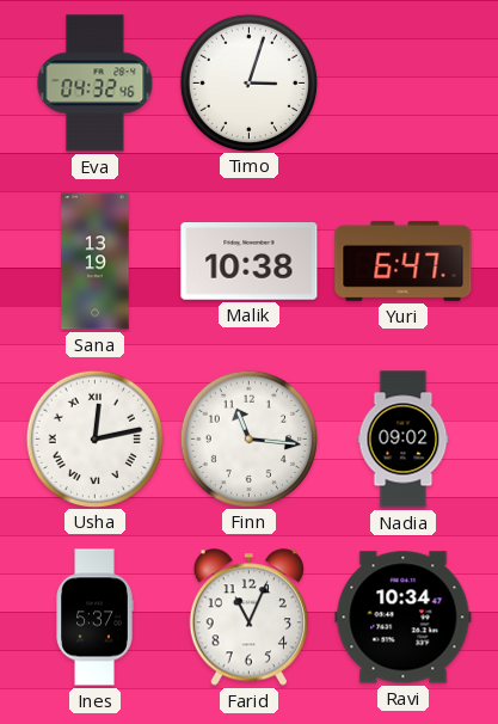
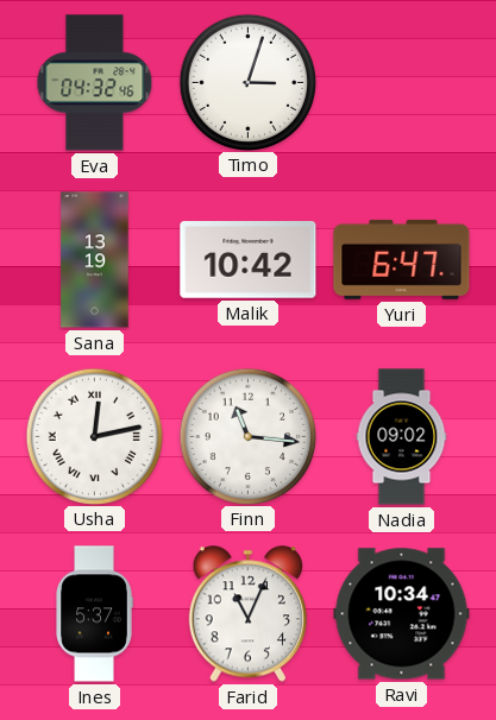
Malik: 10:38 -> 10:42 (249, 260)
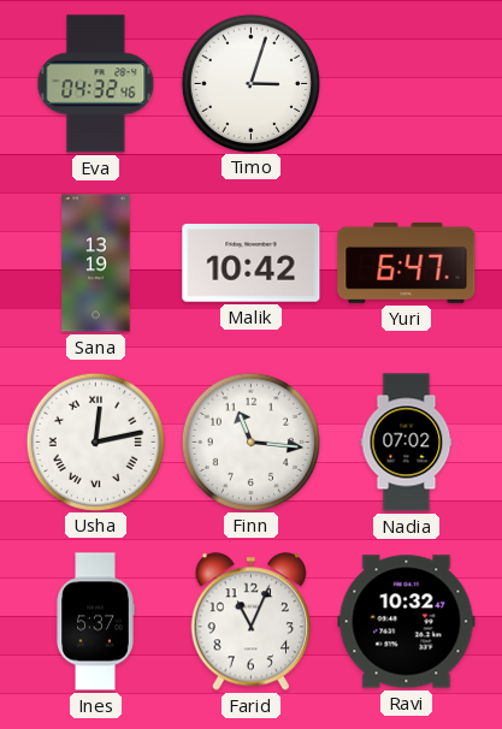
Nadia: 09:02 -> 07:02 (407, 443)
Ravi: 10:34 -> 10:32 (407, 622)
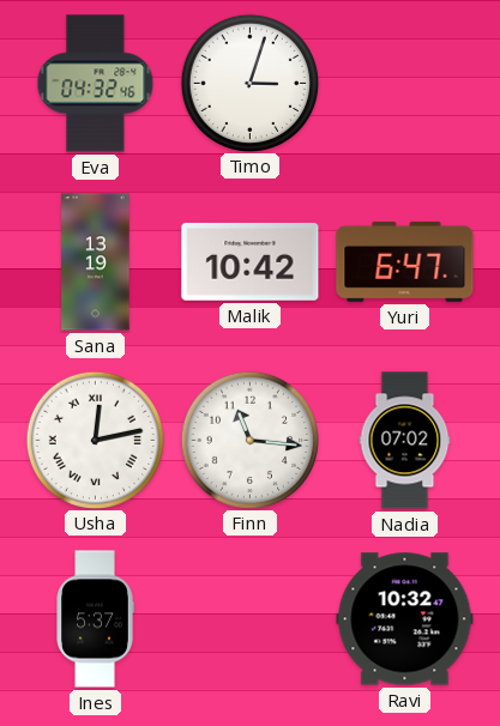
Farid: 11:04 -> none (250, 622)
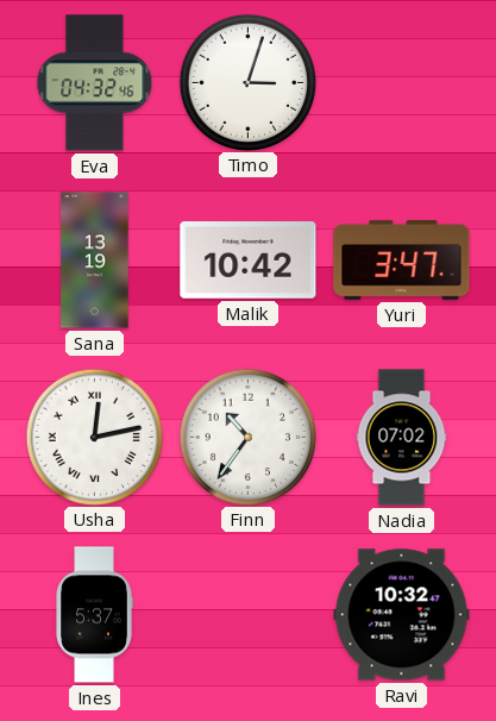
Yuri: 6:47 -> 3:47 (402, 259)
Finn: 11:16 -> 10:36 (247, 437)
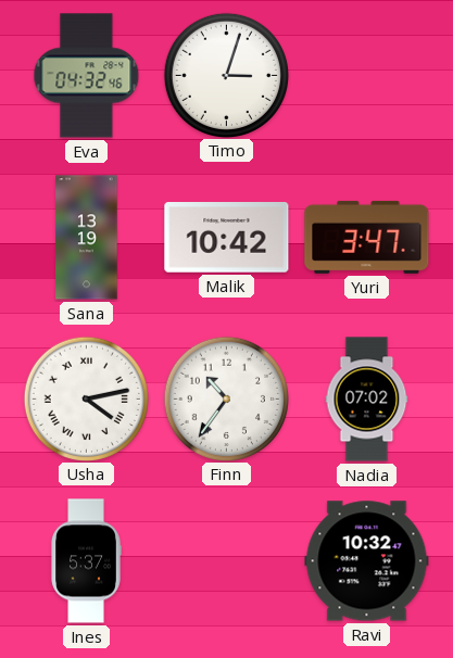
Usha: 12:13 -> 4:13 (86, 398)
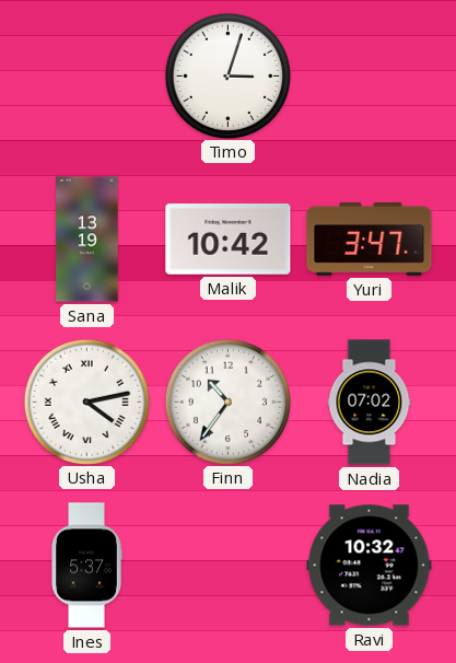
Eva: 04:32 -> none (87, 76)
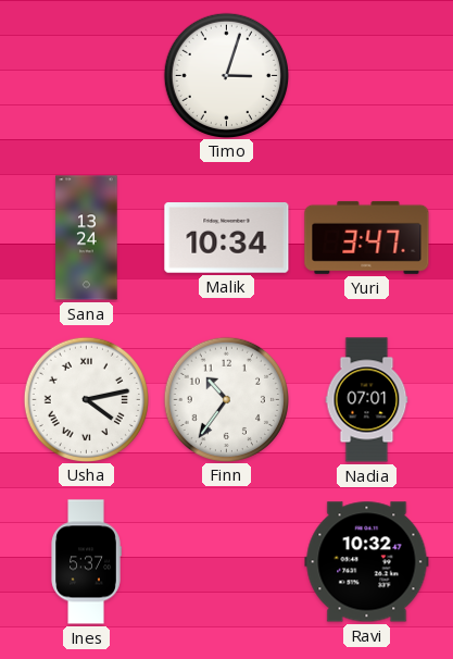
Sana: 13:19 -> 13:24 (87, 238)
Malik: 10:42 -> 10:34 (227, 238)
Nadia: 07:02 -> 07:01 (367, 400)
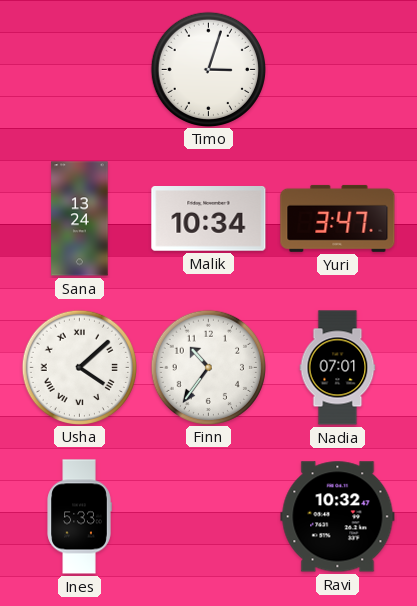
Usha: 4:13 -> 4:08 (79, 367)
Ines: 5:37 -> 5:33 (79, 517)
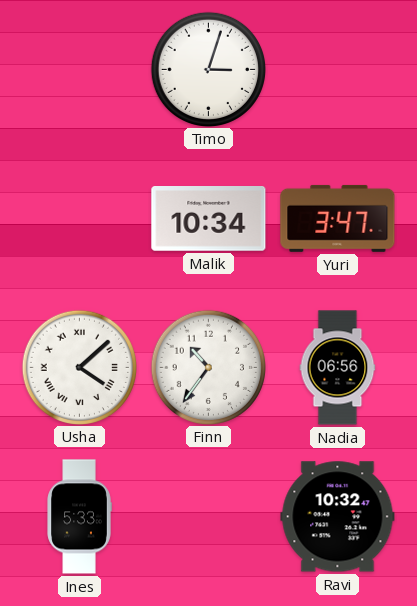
Sana: 13:24 -> none (80, 219)
Nadia: 07:01 -> 06:56 (338, 368)
